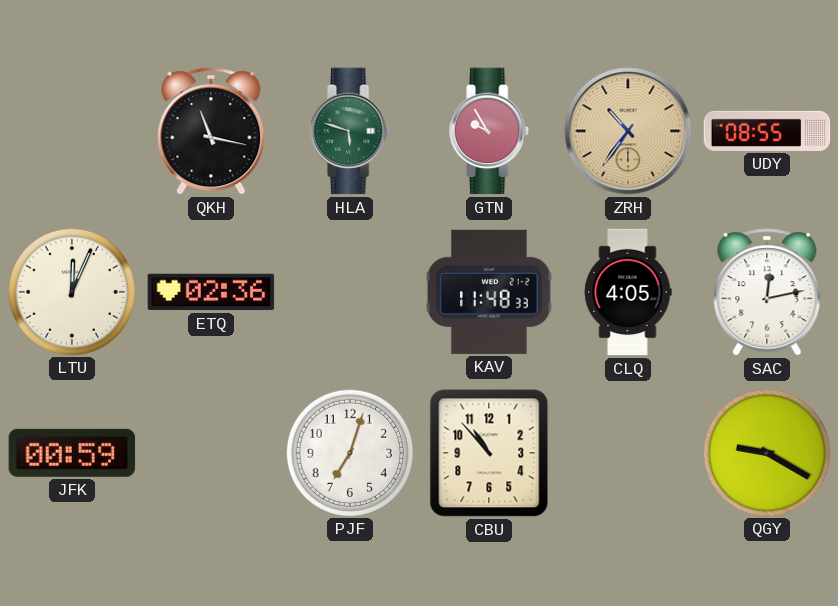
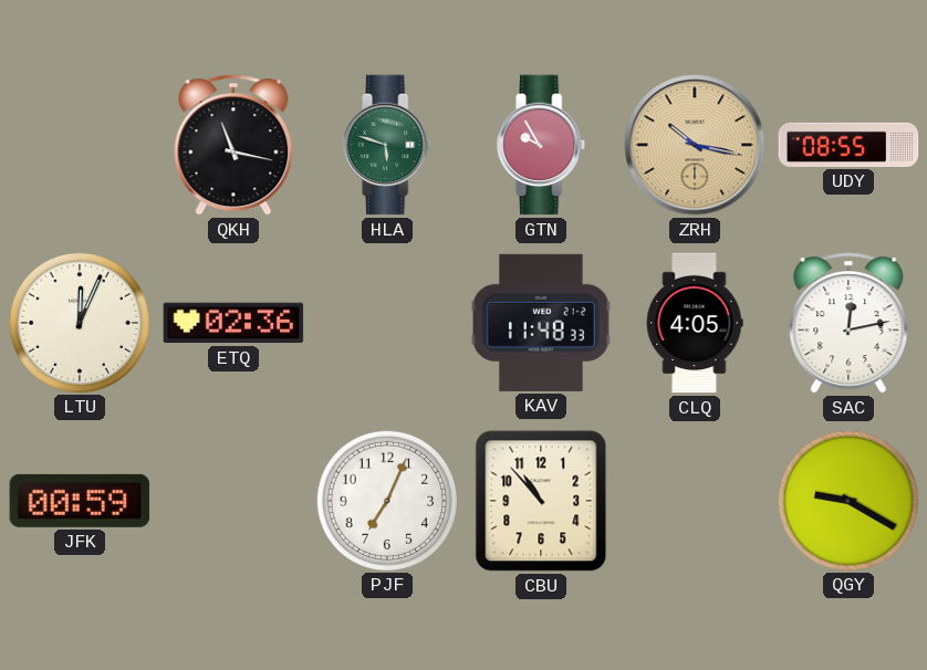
ZRH: 10:36 -> 10:17 (695, 145)
PJF: 7:03 -> 7:04 (386, 500)
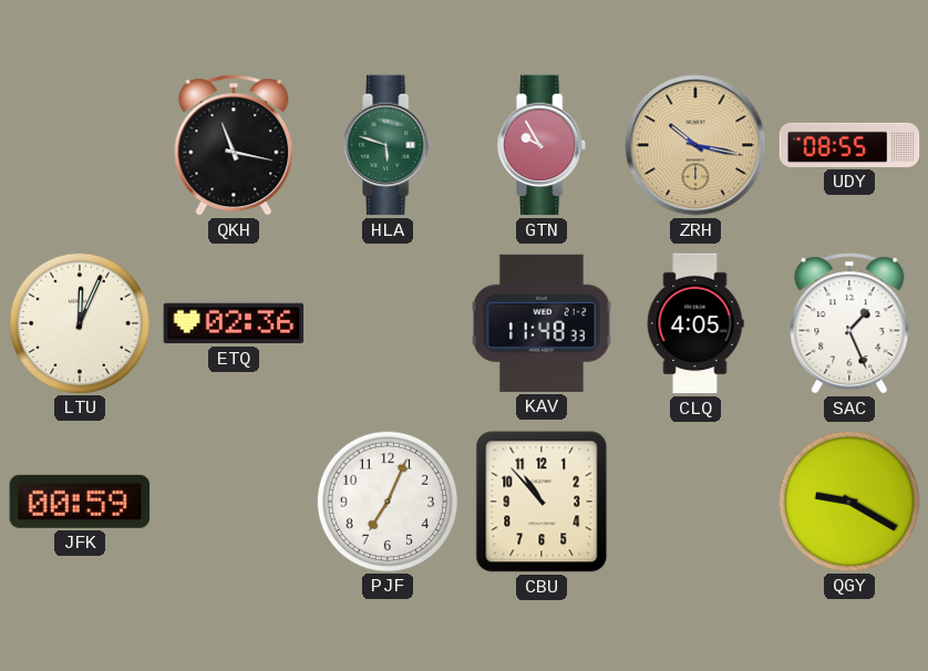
SAC: 12:13 -> 1:26 (849, 323)
